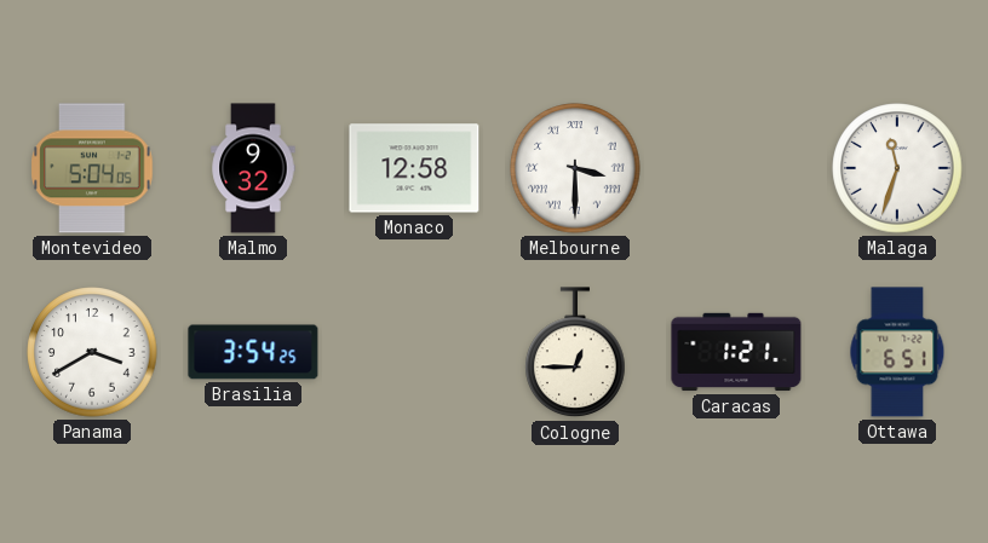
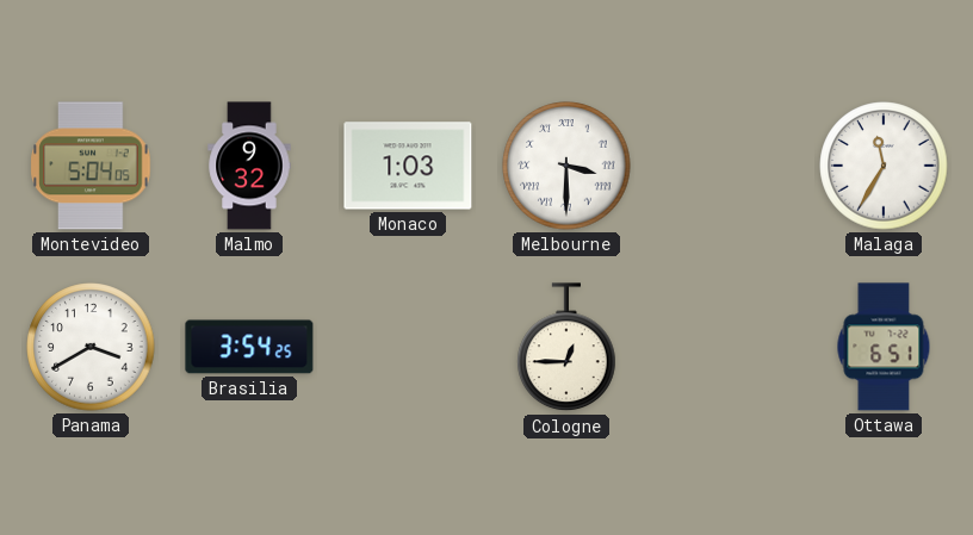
Monaco: 12:58 -> 1:03 (408, 166)
Malaga: 11:33 -> 11:35 (884, 166)
Caracas: 1:21 -> none (736, 352)
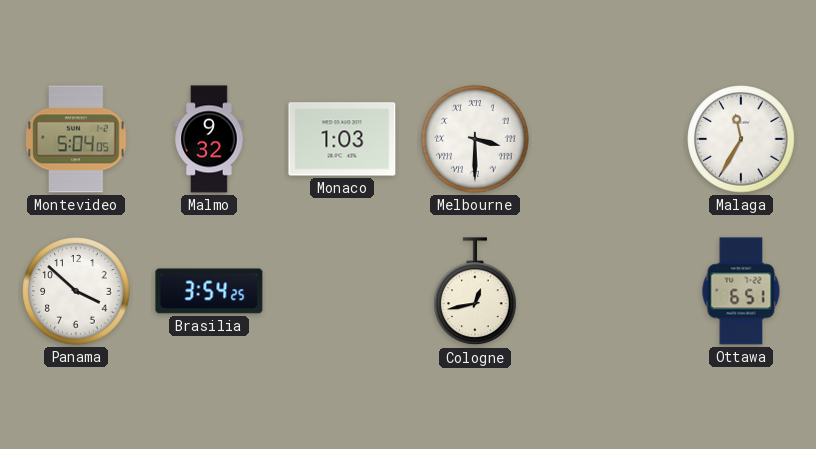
Panama: 3:40 -> 3:52 (76, 291)
Cologne: 12:45 -> 12:43 (475, 292)
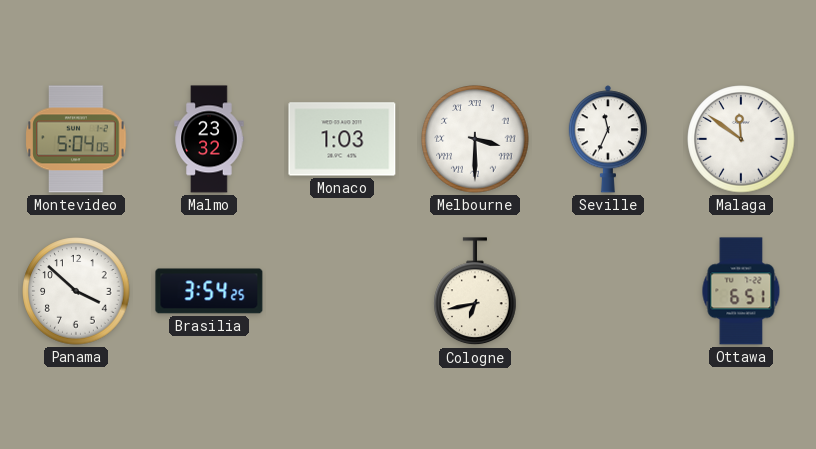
Malmo: 9:32 -> 23:32 (209, 139)
Seville: none -> 11:34 (608, 139)
Malaga: 11:35 -> 11:51 (741, 139)
Cologne: 12:43 -> 6:43 (475, 292)
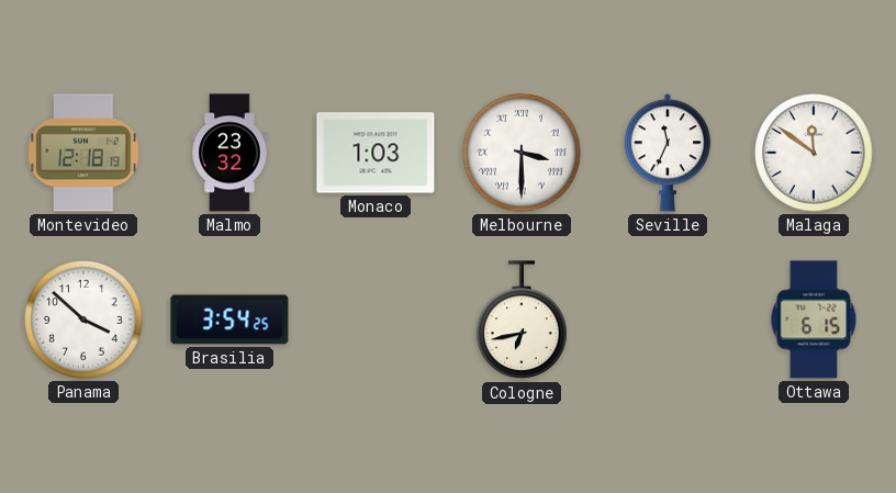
Montevideo: 5:04 -> 12:18 (83, 153)
Ottawa: 6:51 -> 6:15 (814, 320)
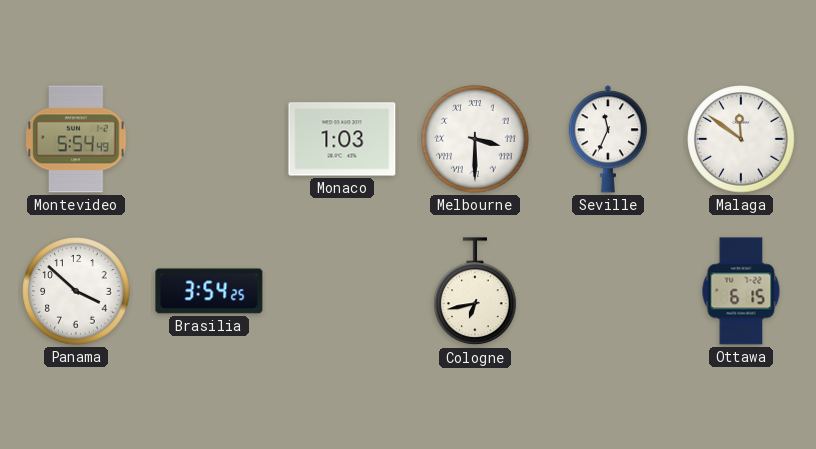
Montevideo: 12:18 -> 5:54 (76, 139)
Malmo: 23:32 -> none (229, 153)
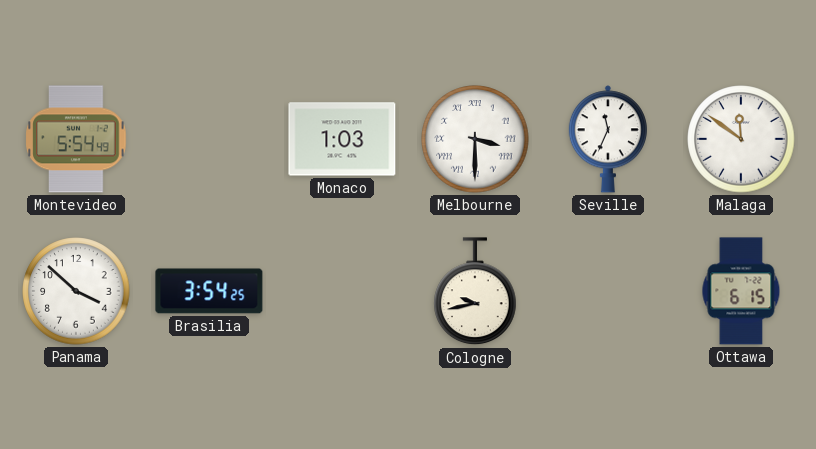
Cologne: 6:43 -> 9:43 (475, 292)
